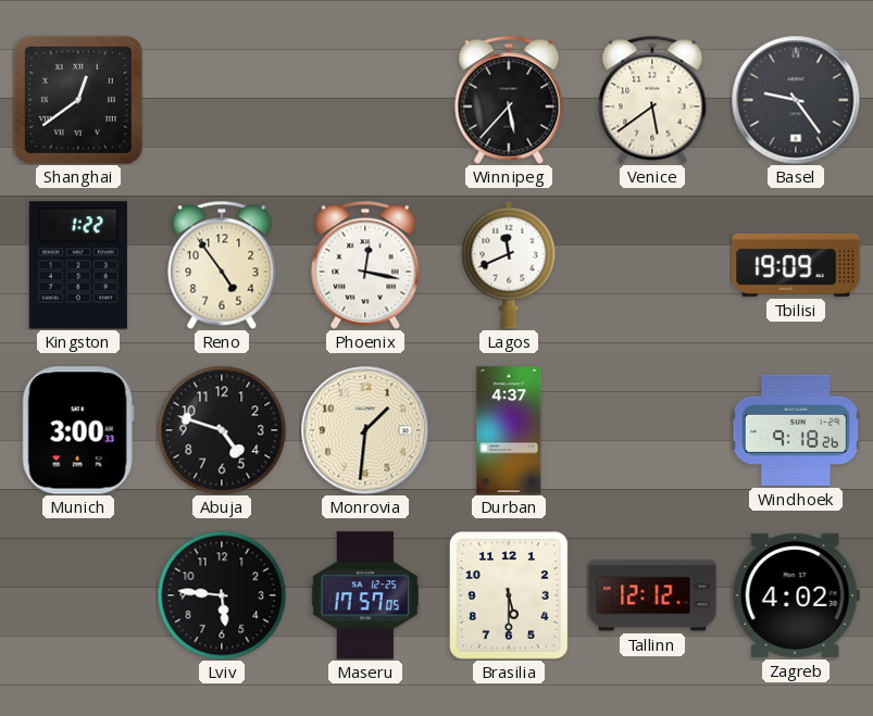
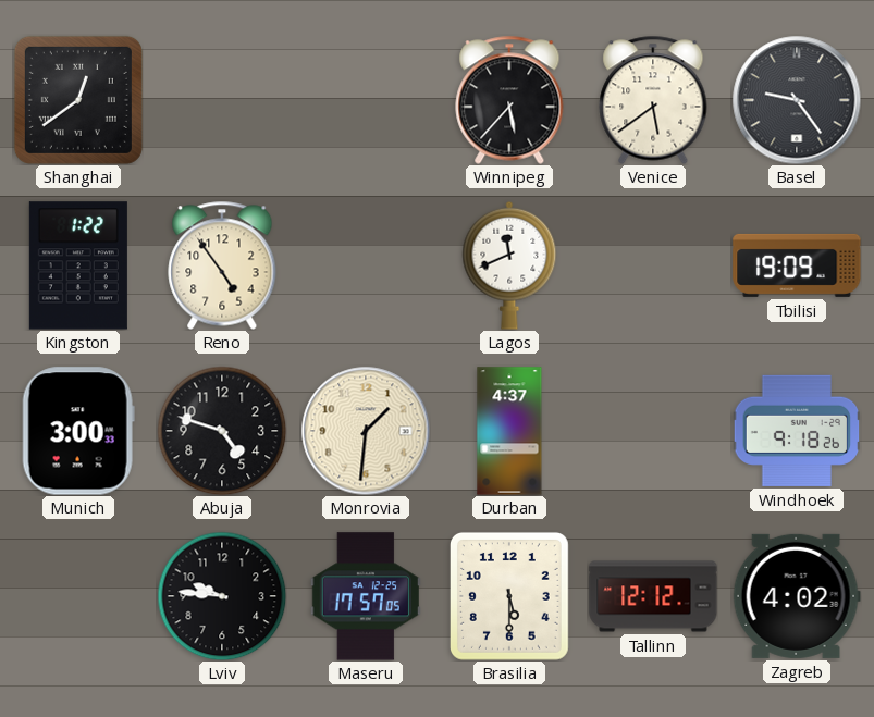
Phoenix: 12:17 -> none (365, 265)
Lviv: 5:46 -> 9:46 (222, 596)
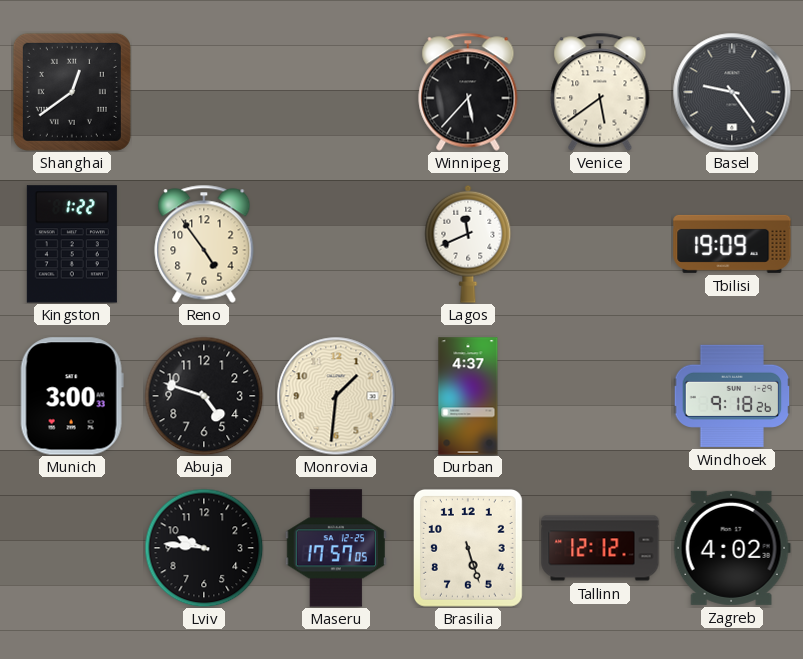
Brasilia: 5:30 -> 5:27 (468, 548)
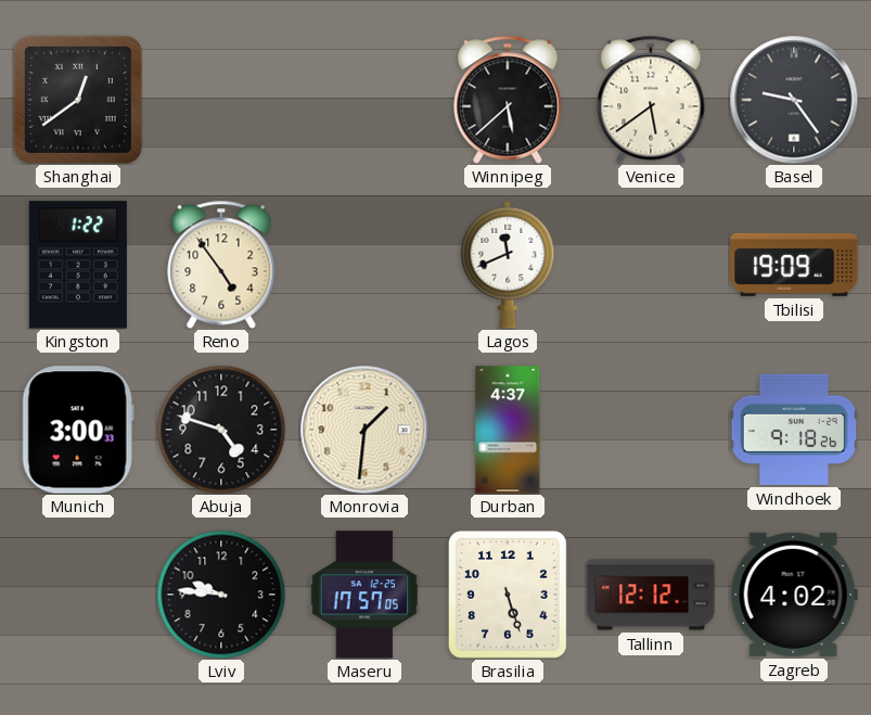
Winnipeg: 5:37 -> 5:38 (508, 100)
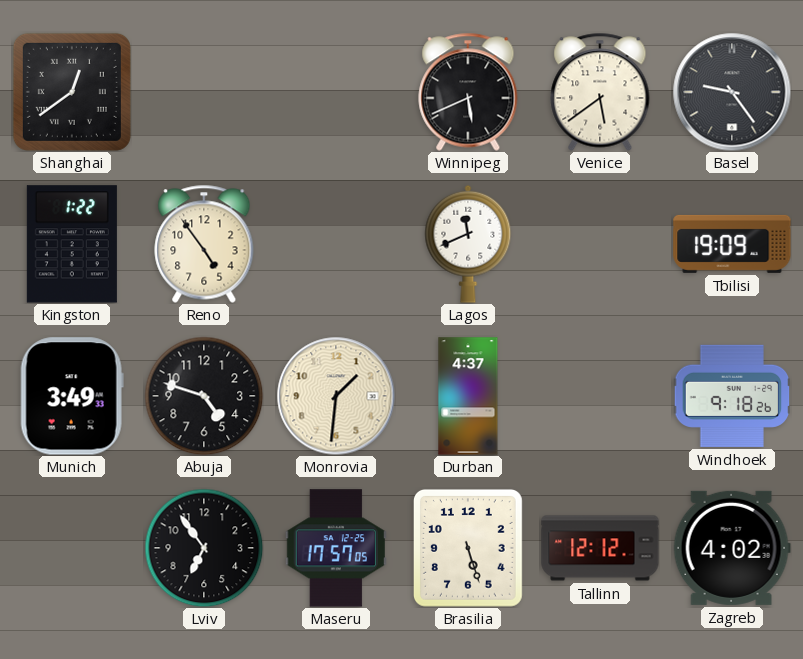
Winnipeg: 5:38 -> 5:41 (468, 92)
Munich: 3:00 -> 3:49 (72, 396)
Lviv: 9:46 -> 6:54 (204, 548)
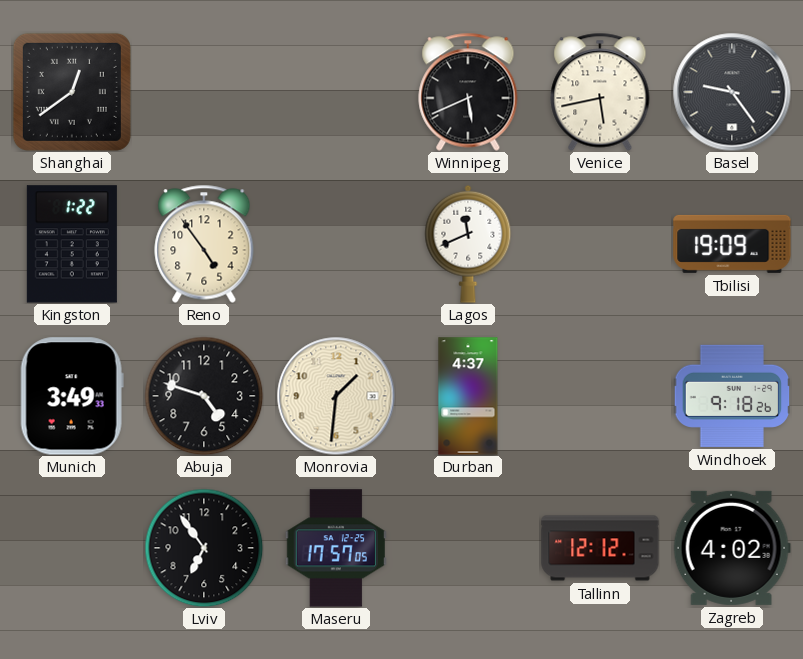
Venice: 5:39 -> 5:43 (600, 92)
Brasilia: 5:27 -> none (468, 548)
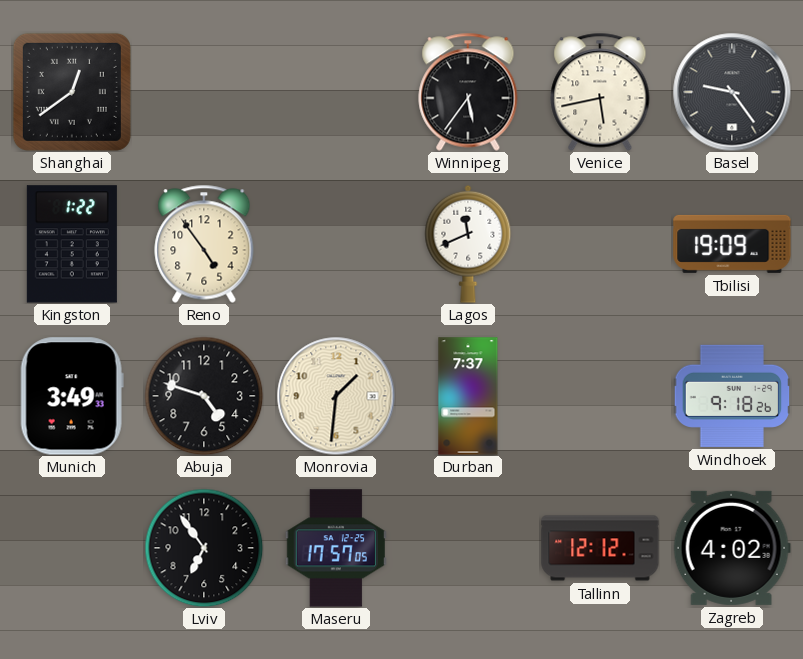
Winnipeg: 5:41 -> 5:36 (468, 92)
Durban: 4:37 -> 7:37 (468, 396)
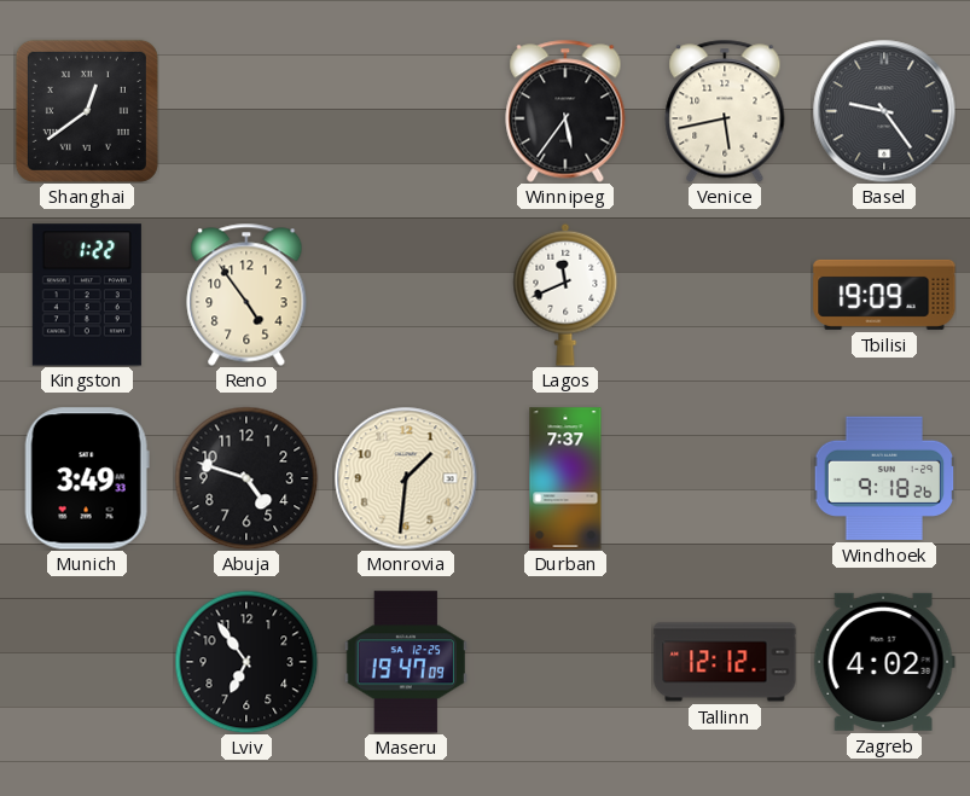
Maseru: 17:57 -> 19:47 (406, 662)
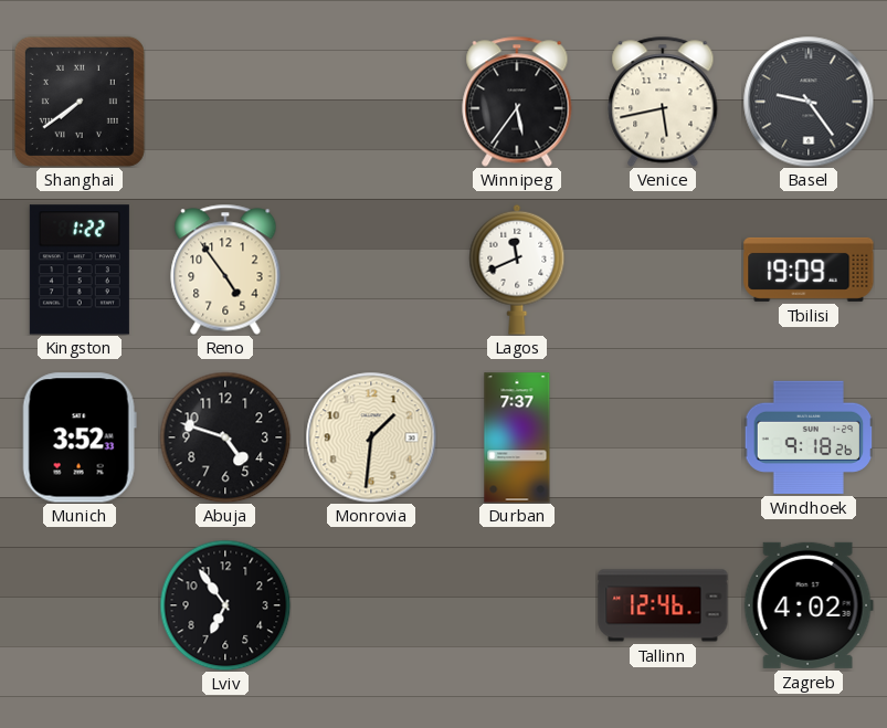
Shanghai: 12:39 -> 7:39 (80, 102)
Munich: 3:49 -> 3:52 (80, 437)
Maseru: 19:47 -> none (406, 662)
Tallinn: 12:12 -> 12:46 (663, 605)
